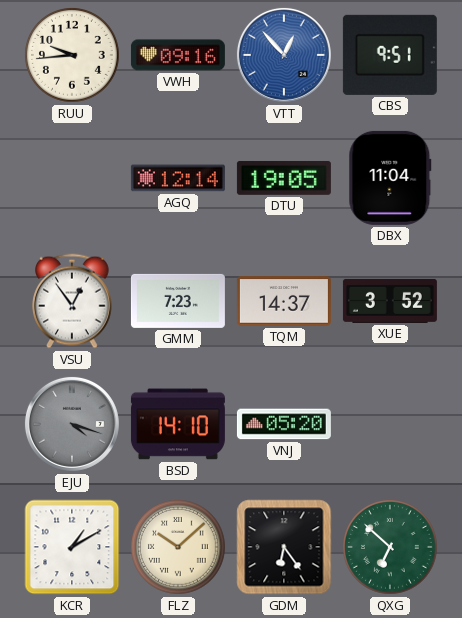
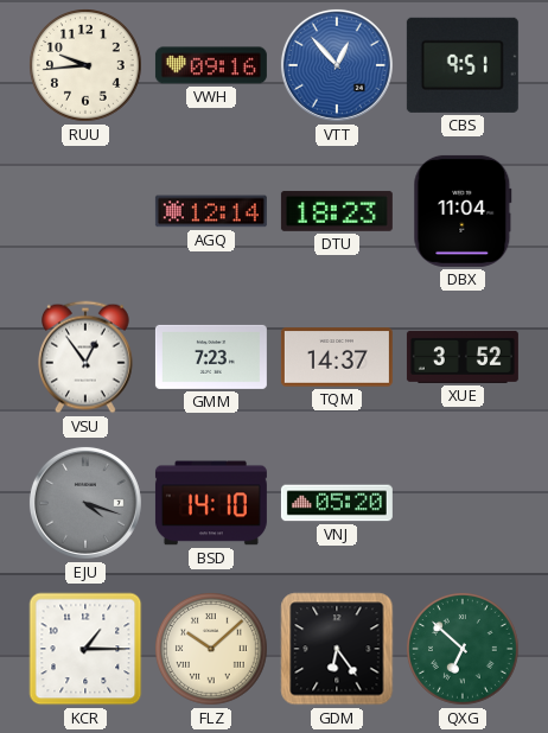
DTU: 19:05 -> 18:23 (337, 211)
KCR: 1:10 -> 1:15 (85, 649)
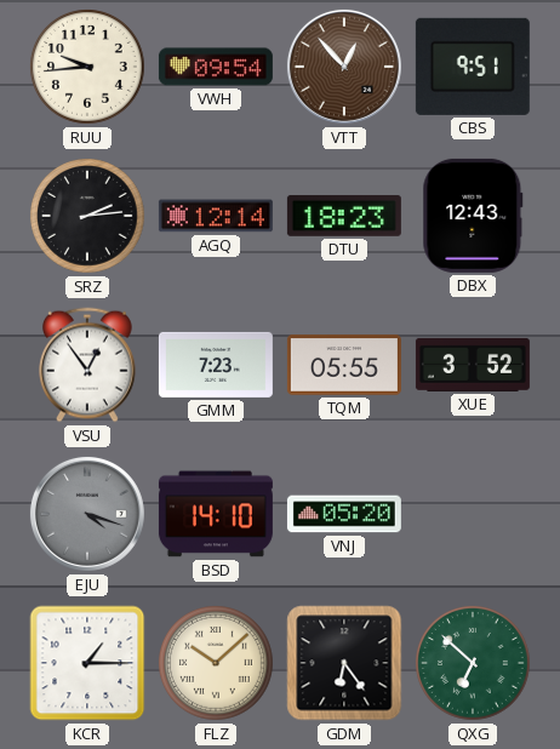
VWH: 09:16 -> 09:54 (216, 67)
VTT dial: blue -> brown (344, 67)
SRZ: none -> 2:14 (88, 217)
DBX: 11:04 -> 12:43 (473, 216)
TQM: 14:37 -> 05:55 (344, 365)
